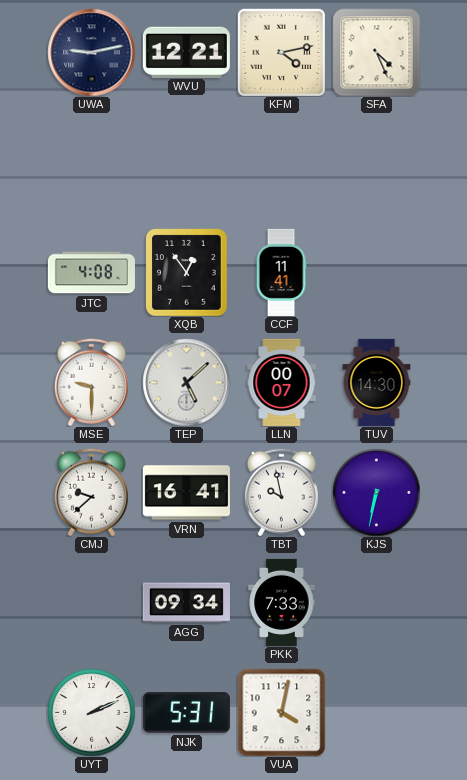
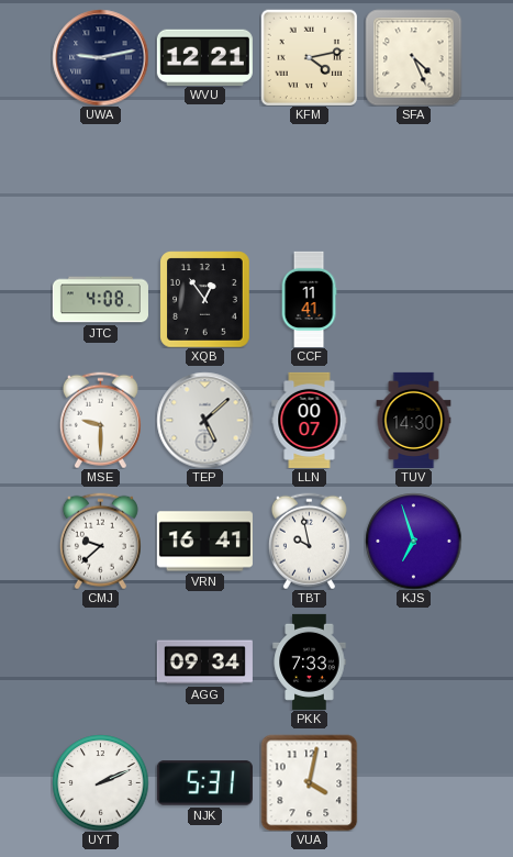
KJS: 6:32 -> 6:57 (413, 541)
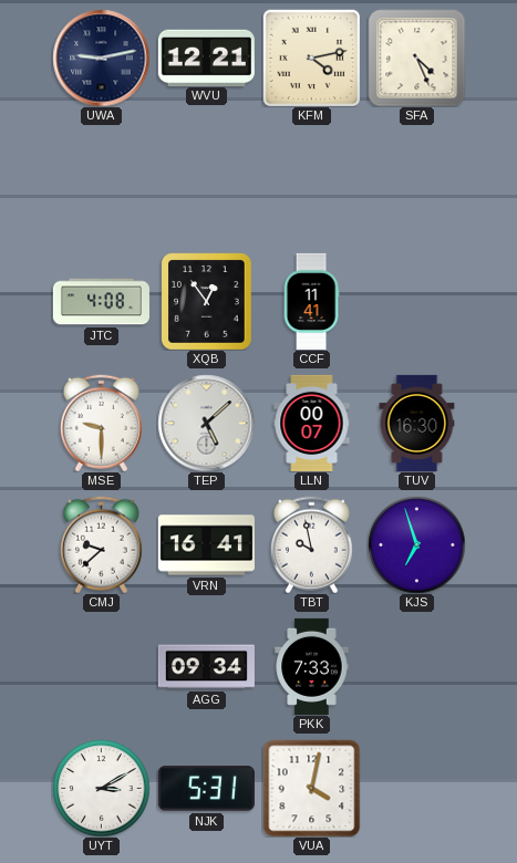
TUV: 14:30 -> 16:30 (417, 423)
UYT: 2:11 -> 3:10 (101, 788)
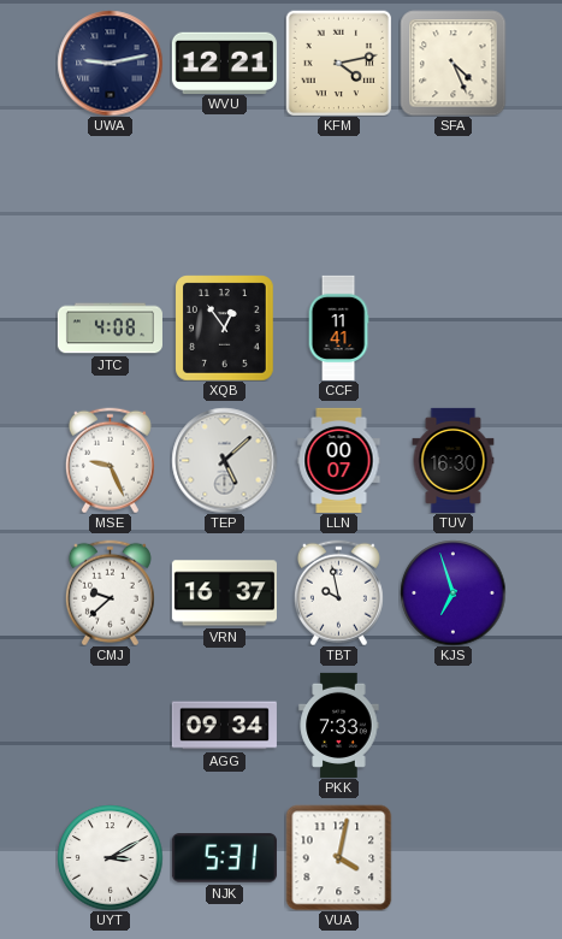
MSE: 9:30 -> 9:26 (110, 460)
VRN: 16:41 -> 16:37 (224, 593)
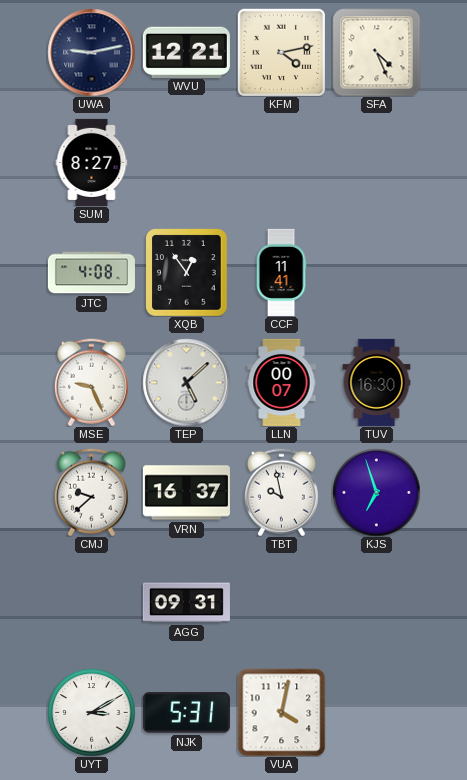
SUM: none -> 8:27 (92, 162)
AGG: 09:34 -> 09:31 (186, 603)
PKK: 7:33 -> none (339, 725)
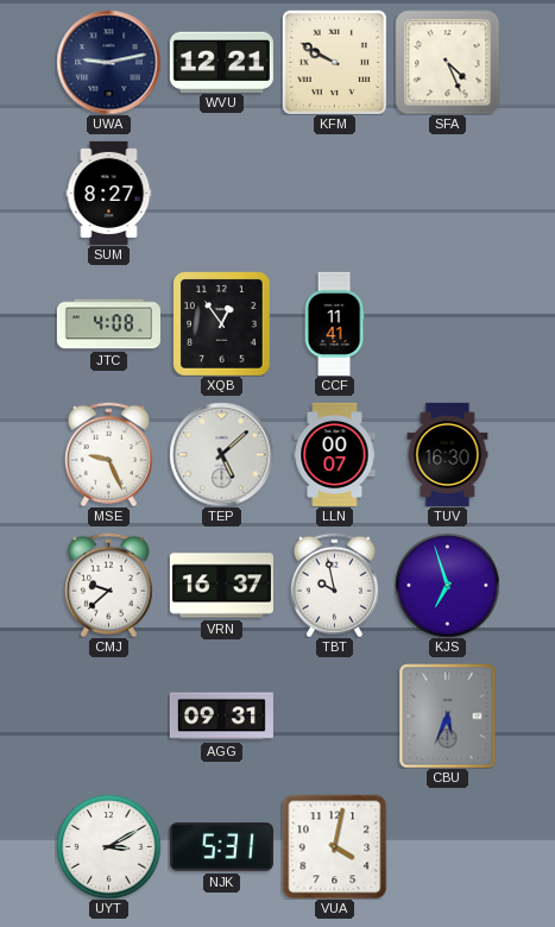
KFM: 4:13 -> 9:50 (334, 62)
CBU: none -> 5:34 (448, 715)
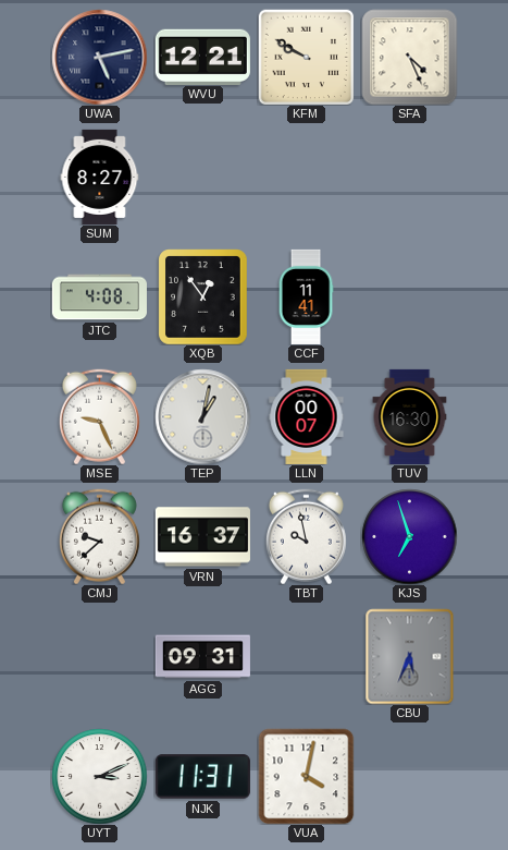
UWA: 9:13 -> 5:13 (99, 57)
TEP: 5:08 -> 1:02 (202, 416)
UYT: 3:10 -> 3:11 (99, 776)
NJK: 5:31 -> 11:31 (202, 777)
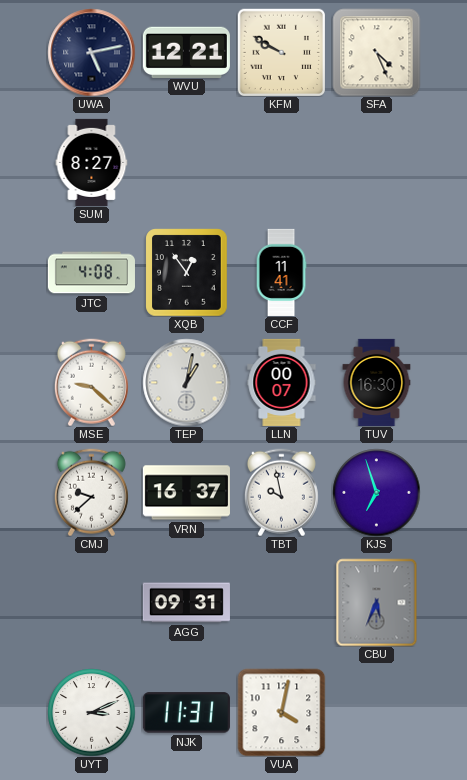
MSE: 9:26 -> 9:22 (91, 382)
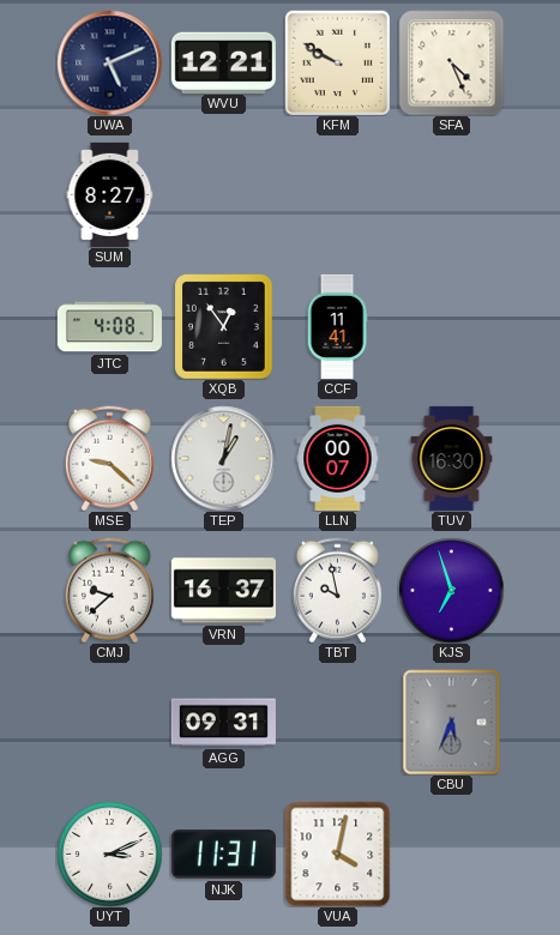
UWA: 5:13 -> 5:11 (109, 62)
